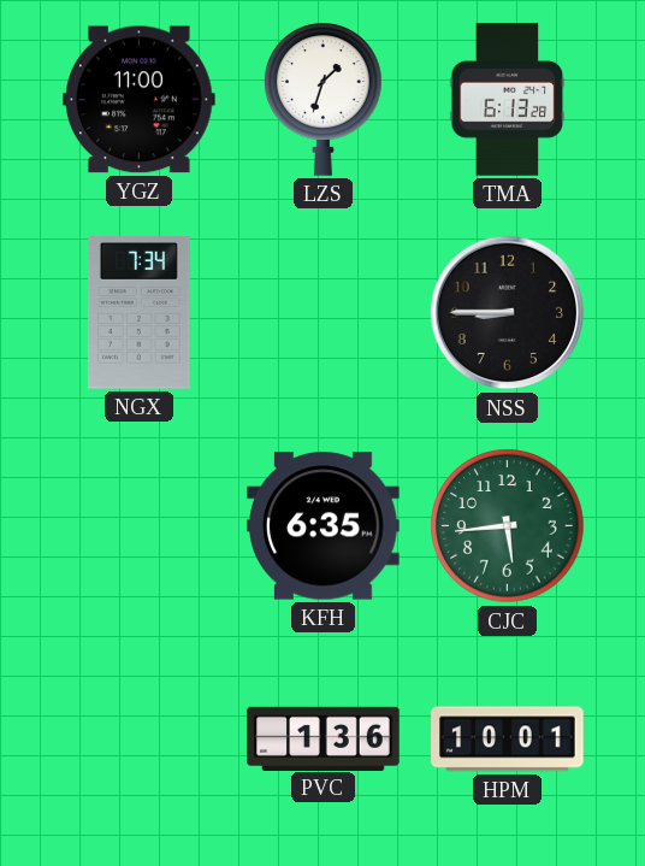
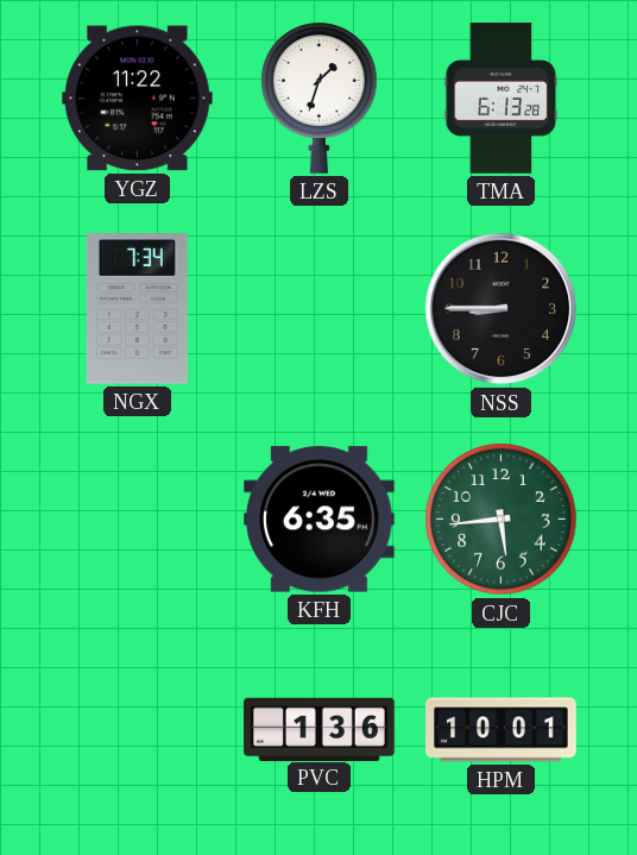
YGZ: 11:00 -> 11:22 (138, 99)
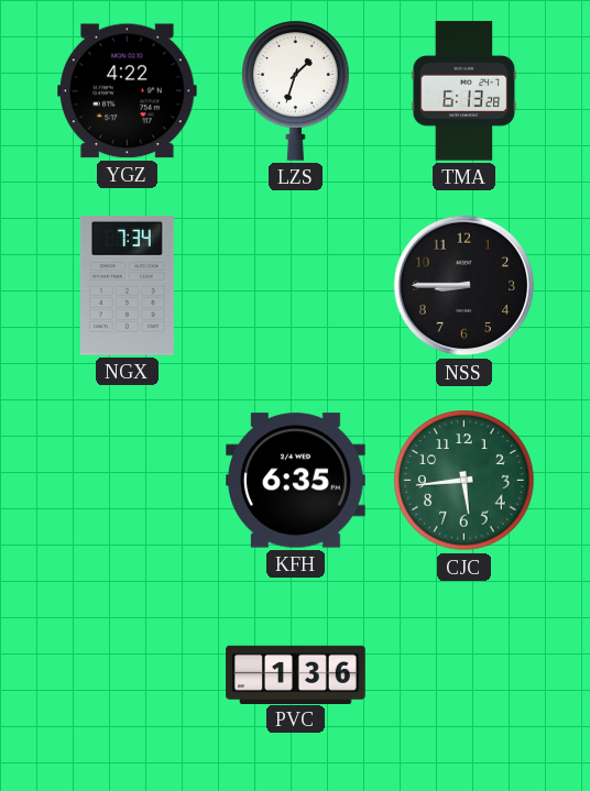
YGZ: 11:22 -> 4:22 (128, 91)
HPM: 10:01 -> none (502, 730)
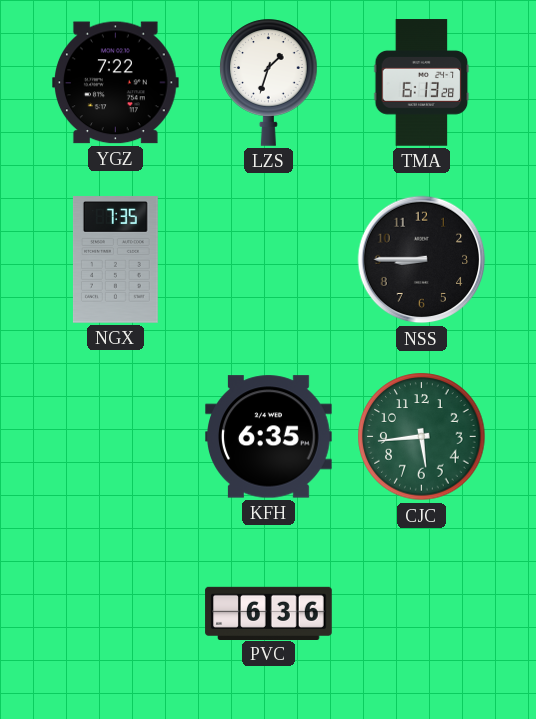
YGZ: 4:22 -> 7:22 (116, 83)
NGX: 7:34 -> 7:35 (115, 260)
PVC: 1:36 -> 6:36 (269, 613)
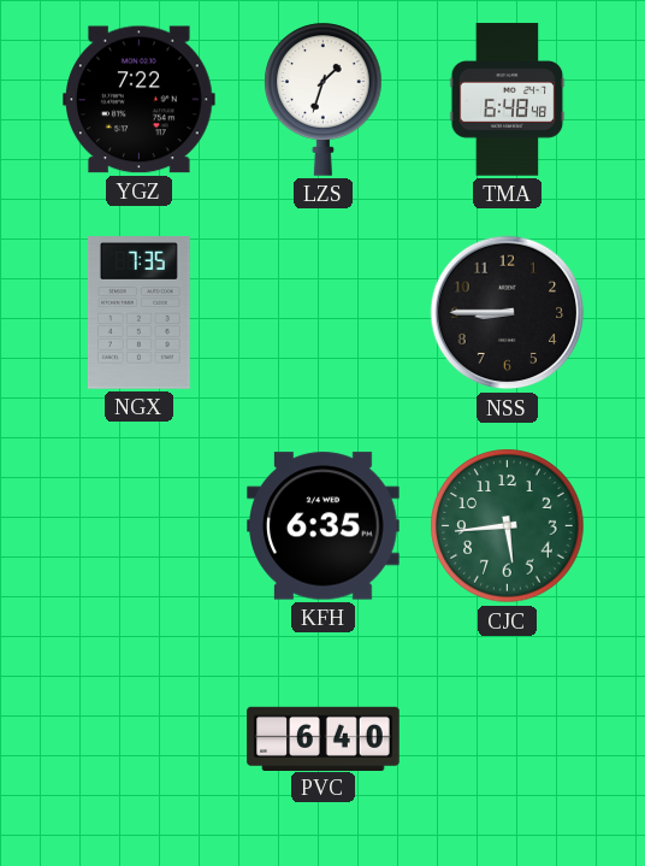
TMA: 6:13 -> 6:48 (508, 100)
PVC: 6:36 -> 6:40 (324, 738)
